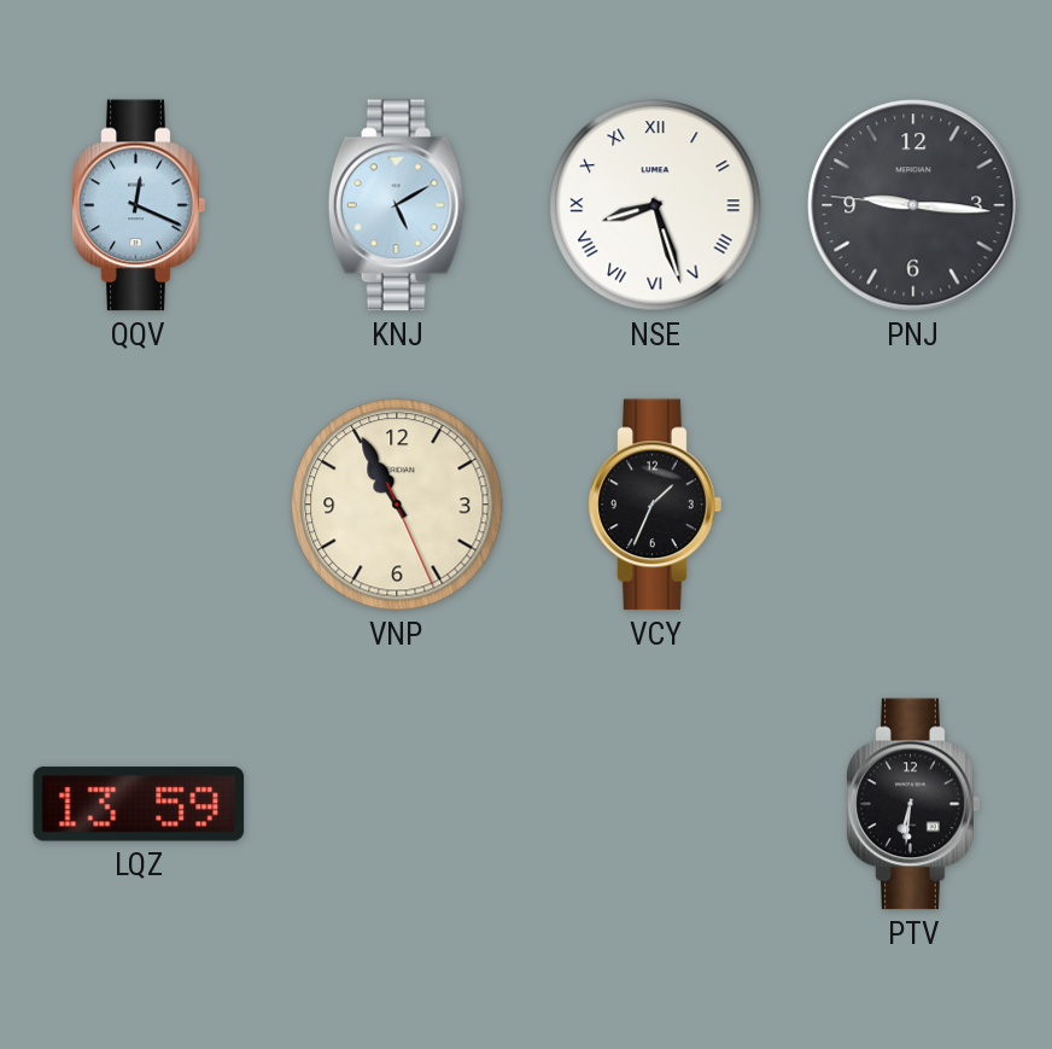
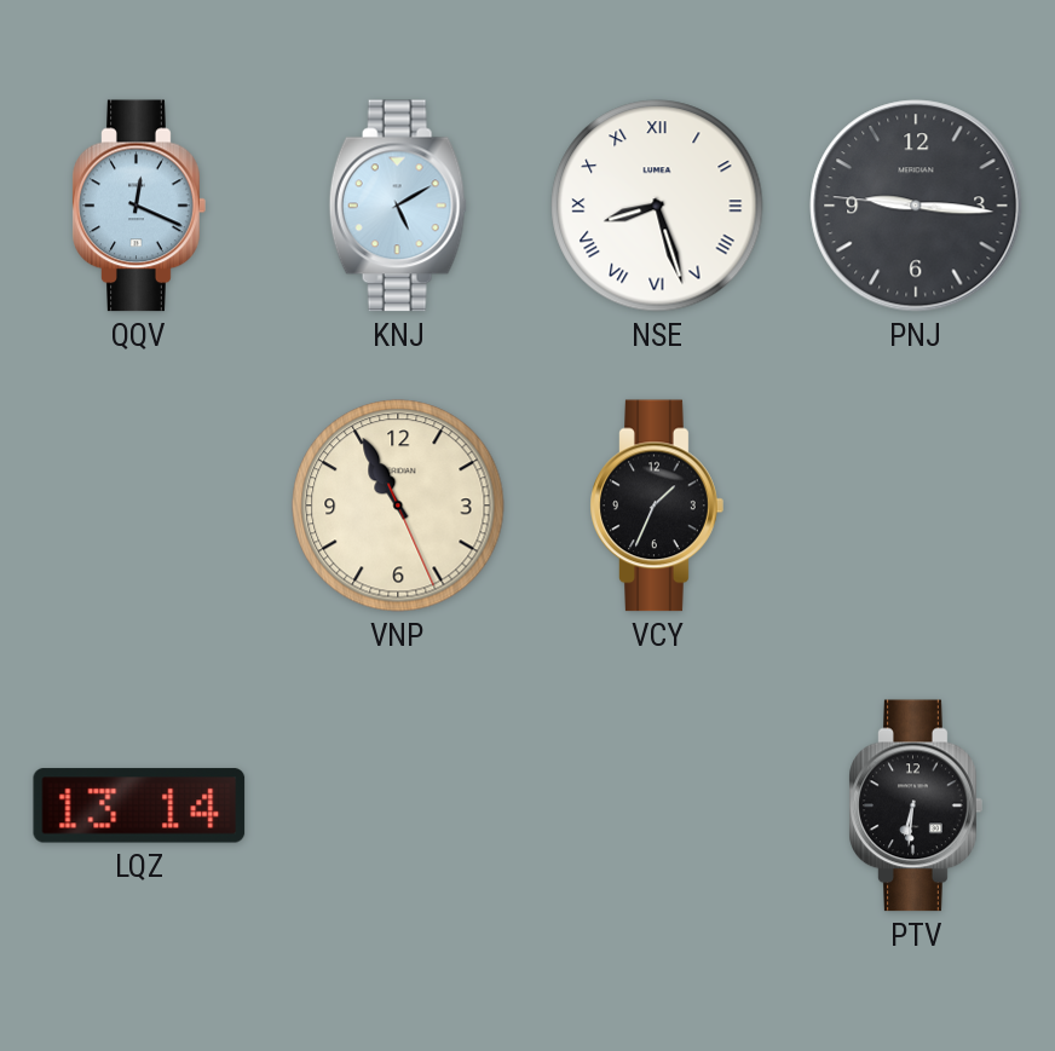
LQZ: 13:59 -> 13:14 (139, 805)
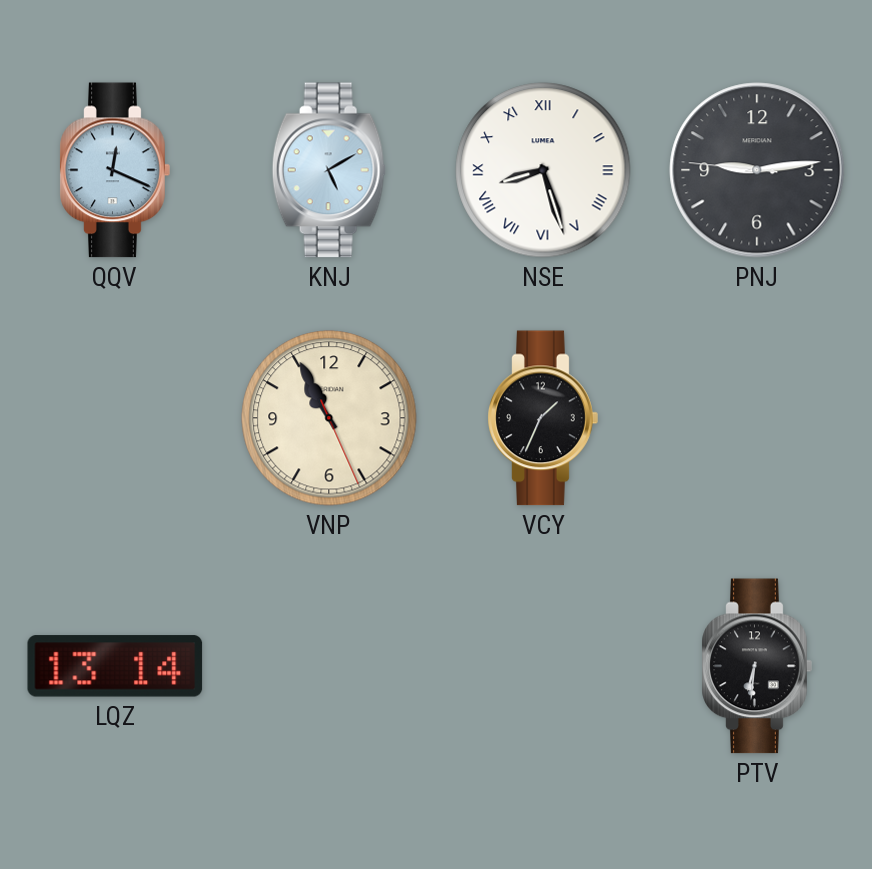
PNJ: 9:15 -> 9:13 (757, 170)
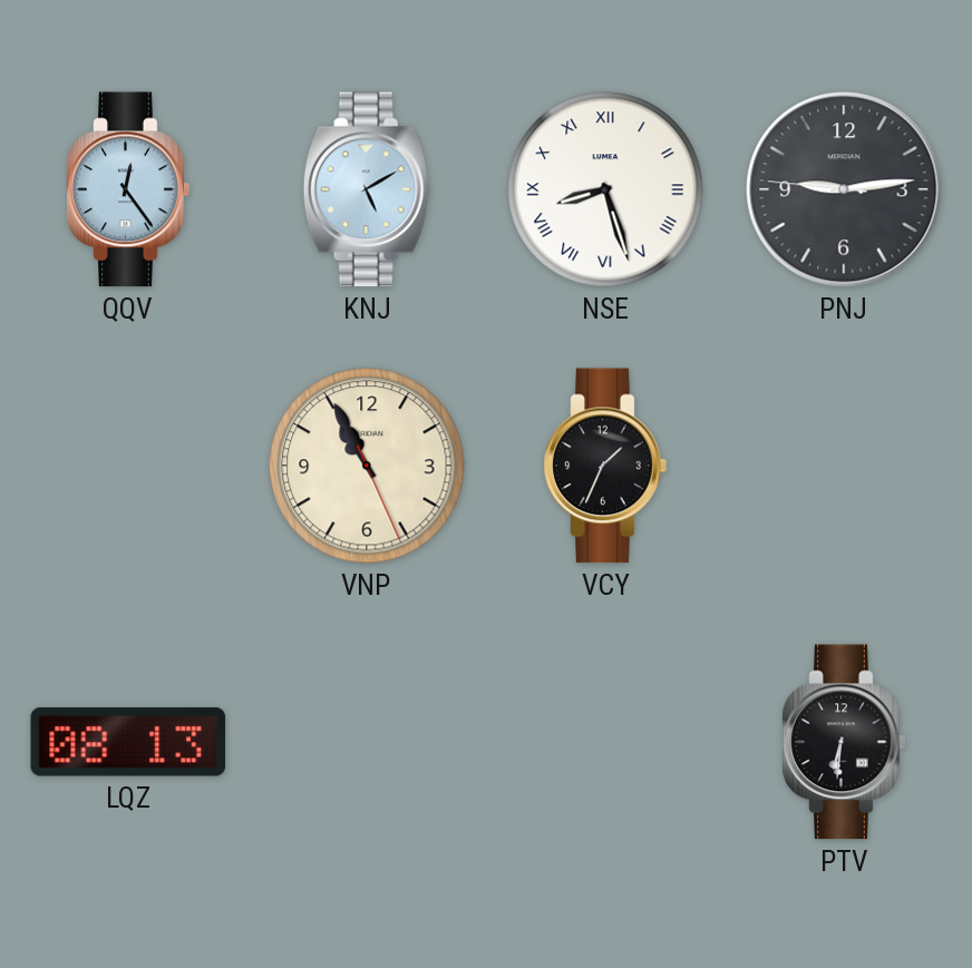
QQV: 12:19 -> 12:24 (128, 189)
LQZ: 13:14 -> 08:13 (128, 742)
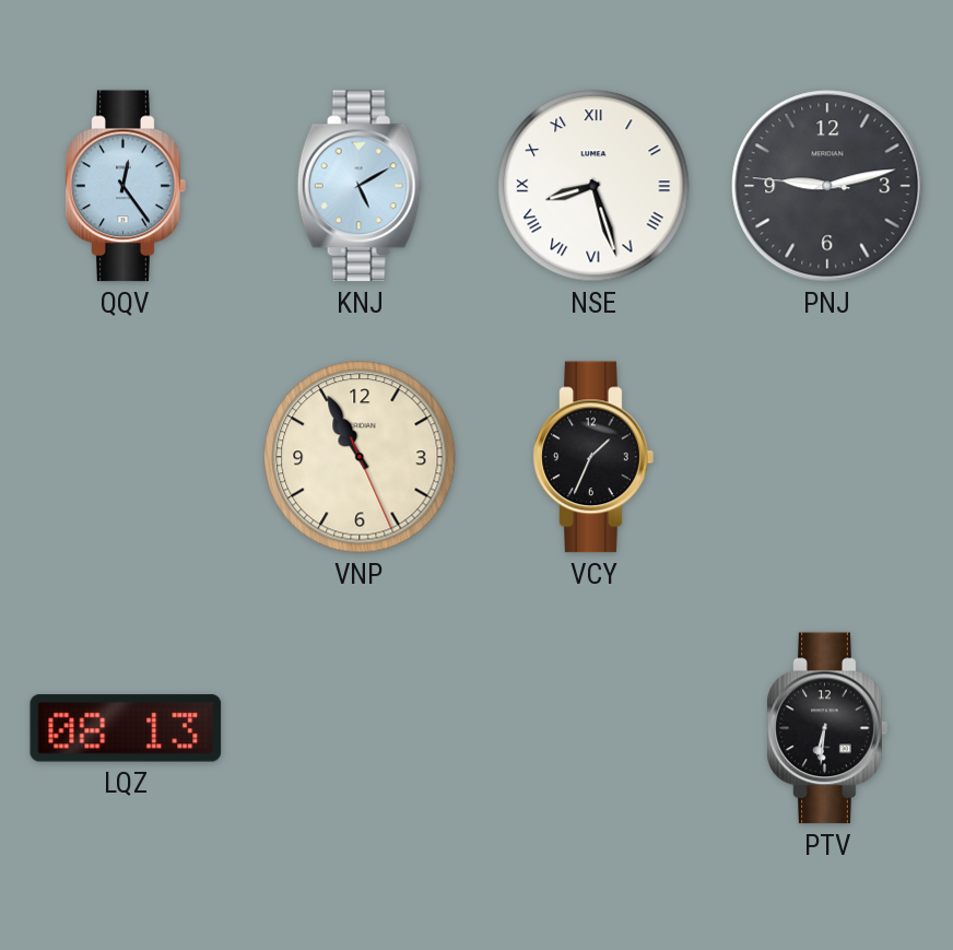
PNJ: 9:13 -> 9:12 (827, 186)
